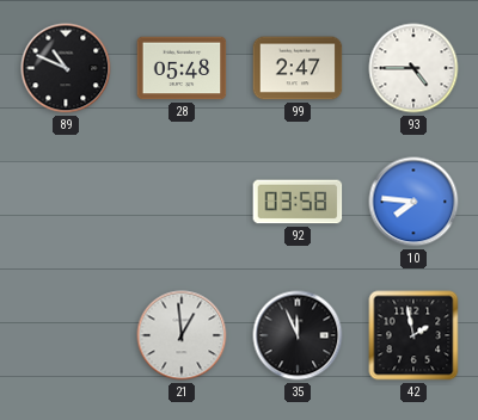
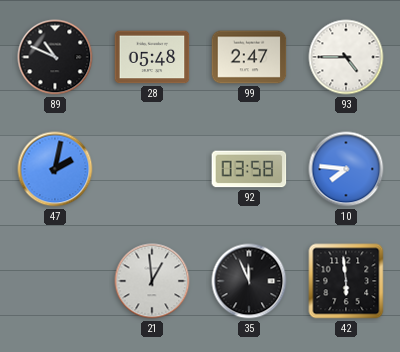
47: none -> 2:02 (55, 169)
42: 1:58 -> 5:59 (346, 281)
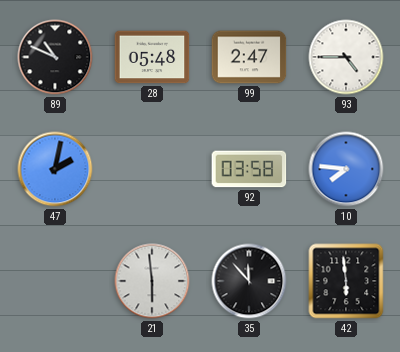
21: 12:59 -> 5:59 (152, 281)
35: 11:56 -> 11:53 (249, 281)
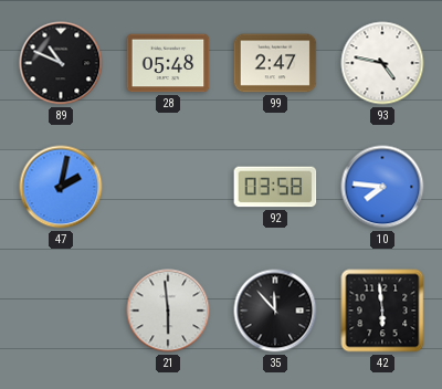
93: 4:45 -> 4:47 (382, 63)
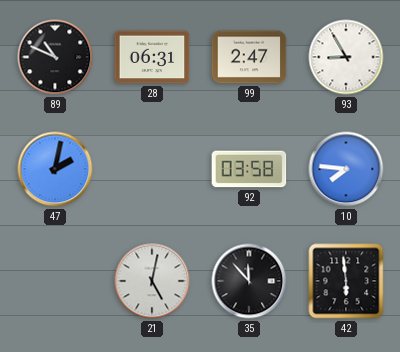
28: 05:48 -> 06:31 (152, 57)
93: 4:47 -> 8:55 (346, 57)
21: 5:59 -> 5:02 (152, 281)
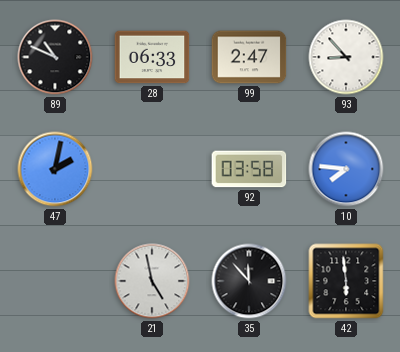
28: 06:31 -> 06:33 (152, 57)
93: 8:55 -> 8:53 (346, 57)
21: 5:02 -> 4:58 (152, 281)
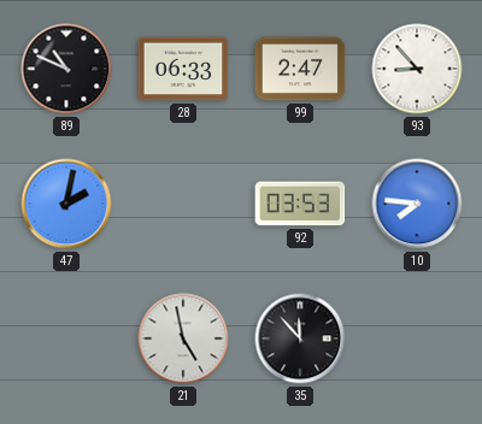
92: 03:58 -> 03:53 (300, 204)
42: 5:59 -> none (346, 281)
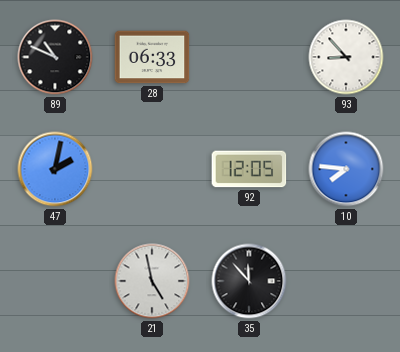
99: 2:47 -> none (300, 69)
92: 03:53 -> 12:05 (249, 169)
